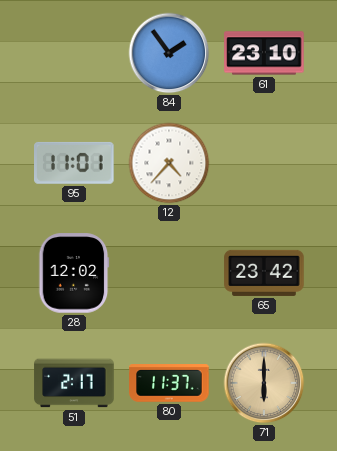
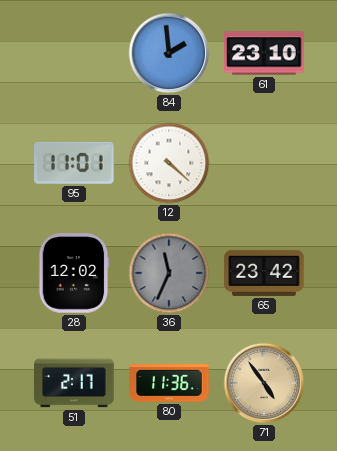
84: 1:54 -> 1:59 (169, 53)
12: 4:37 -> 4:22 (169, 163)
36: none -> 11:34 (169, 273)
80: 11:37 -> 11:36 (169, 383)
71: 6:00 -> 4:54 (264, 383)
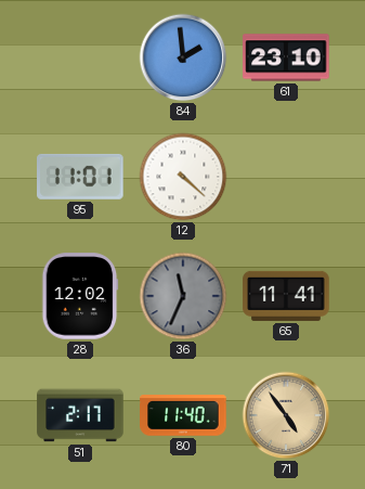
65: 23:42 -> 11:41 (286, 296)
80: 11:36 -> 11:40 (183, 415)
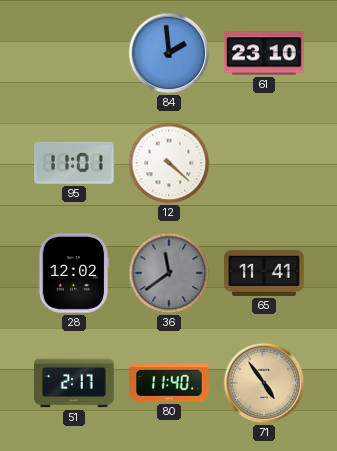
36: 11:34 -> 11:39 (169, 273)
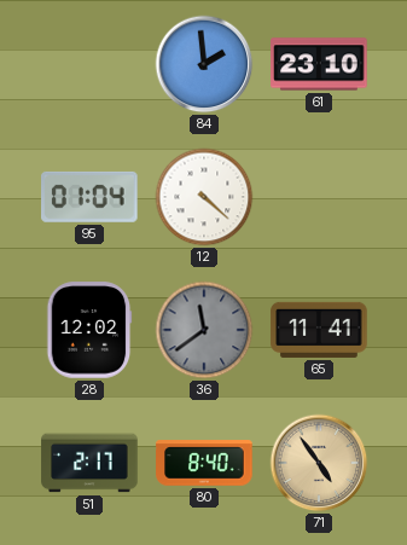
95: 11:01 -> 01:04 (89, 197)
80: 11:40 -> 8:40 (204, 463)
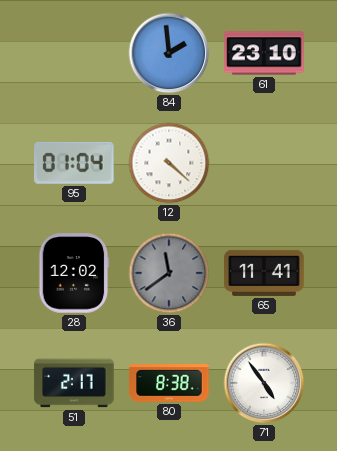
80: 8:40 -> 8:38 (169, 383)
71 dial: champagne -> white (264, 383)
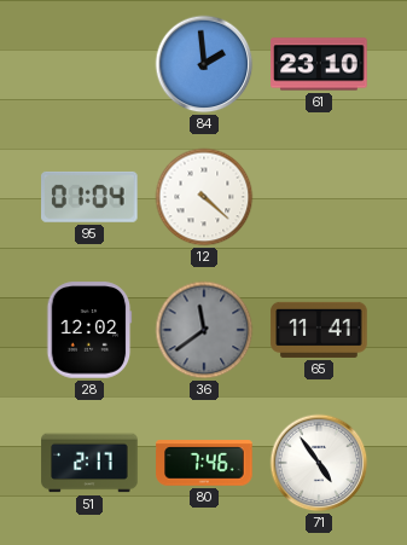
80: 8:38 -> 7:46 (204, 463)
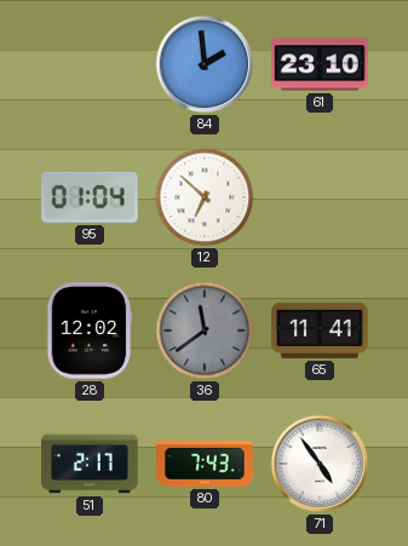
12: 4:22 -> 6:52 (205, 197)
80: 7:46 -> 7:43 (205, 464)
